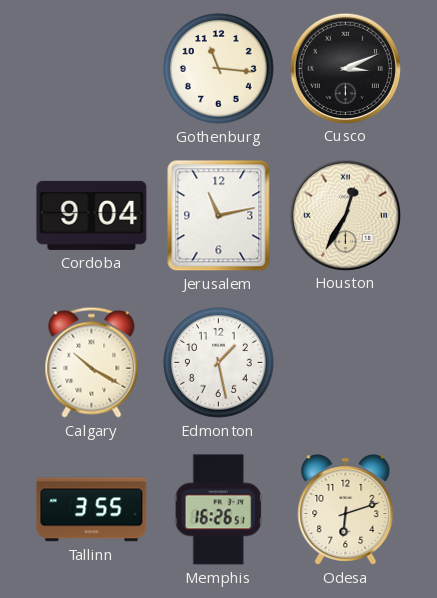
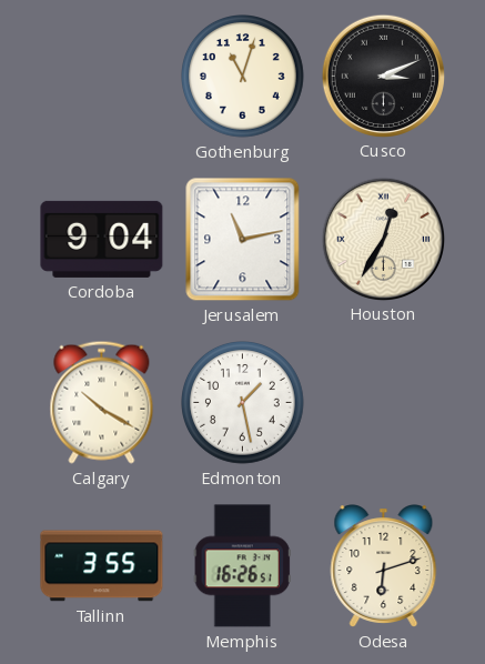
Gothenburg: 11:16 -> 11:03 (243, 77)
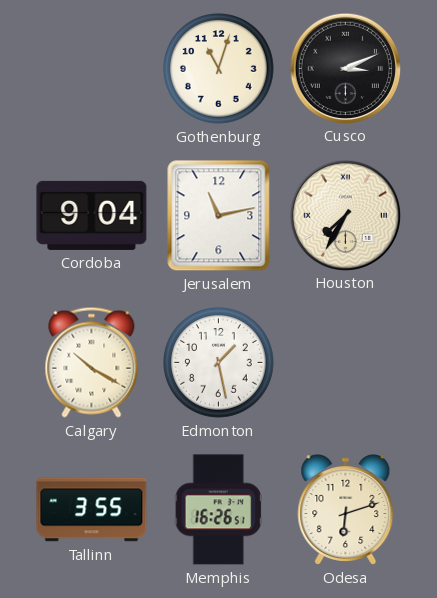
Houston: 12:35 -> 7:35 (345, 215)
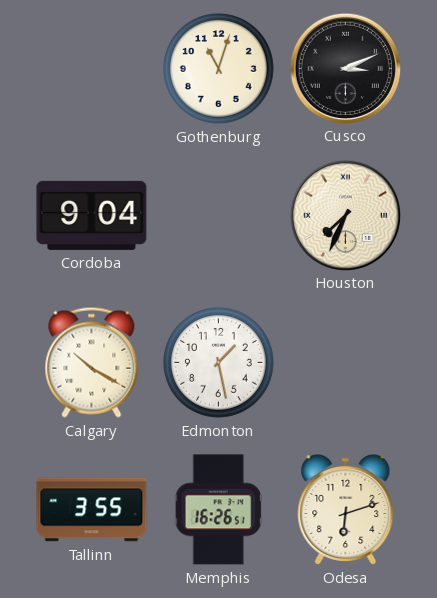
Jerusalem: 11:13 -> none (219, 216)
Houston: 7:35 -> 7:34 (345, 215)
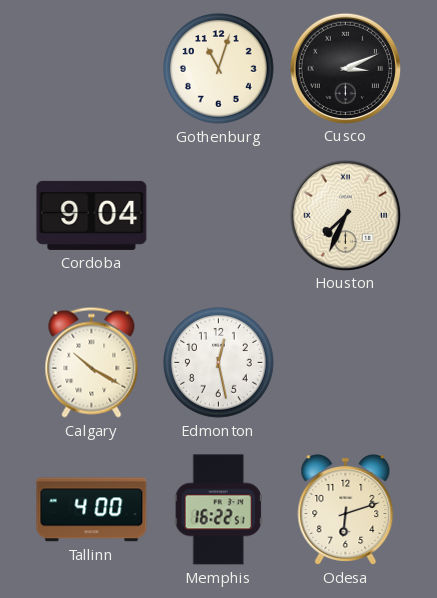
Edmonton: 1:28 -> 12:28 (219, 363)
Tallinn: 3:55 -> 4:00 (92, 510)
Memphis: 16:26 -> 16:22 (218, 510)
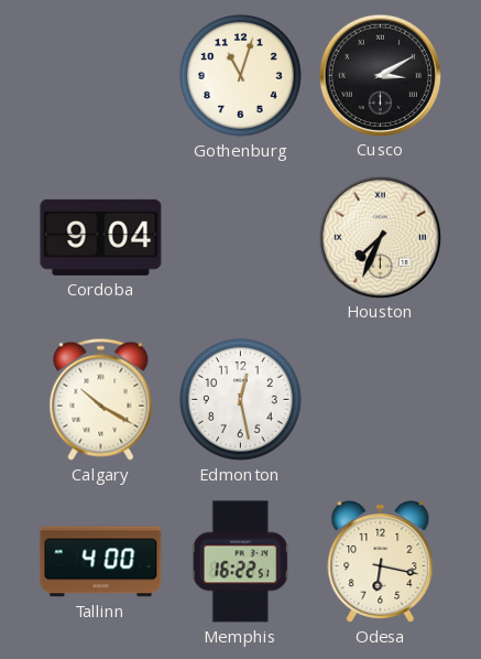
Cusco: 3:11 -> 3:10 (380, 75)
Odesa: 6:12 -> 6:17 (381, 562)
